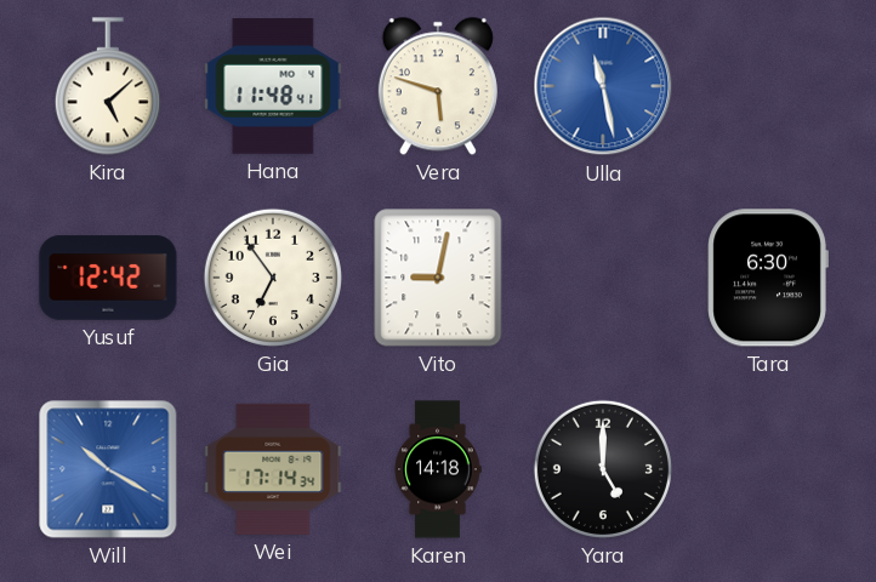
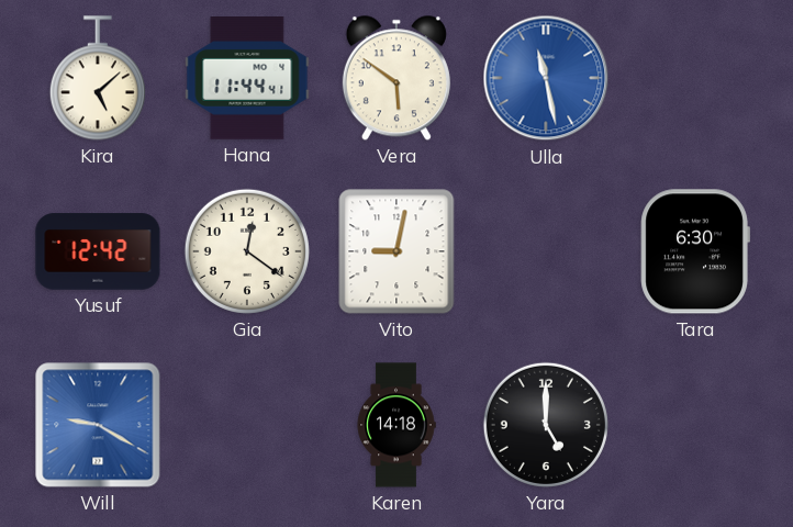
Hana: 11:48 -> 11:44 (247, 79)
Vera: 5:48 -> 5:51 (396, 78)
Gia: 6:54 -> 12:21 (247, 251)
Will: 10:20 -> 9:20 (98, 425)
Wei: 17:14 -> none (273, 469)
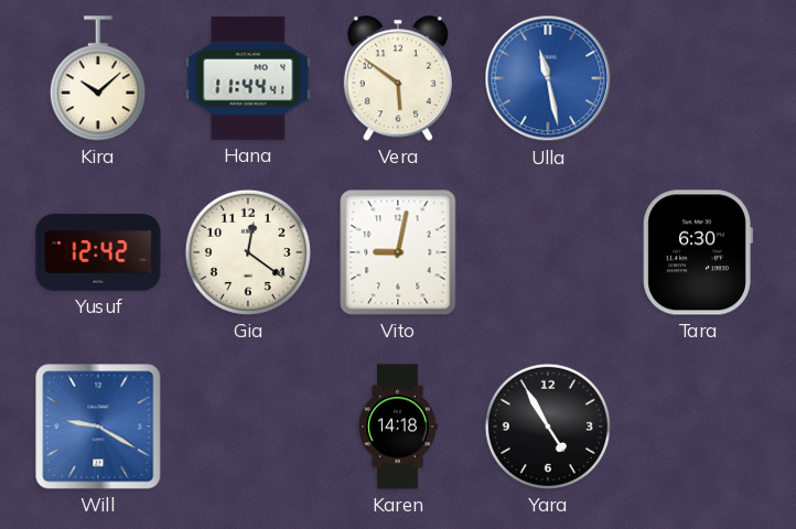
Kira: 5:08 -> 10:08 (98, 78)
Yara: 5:00 -> 4:55 (548, 427)
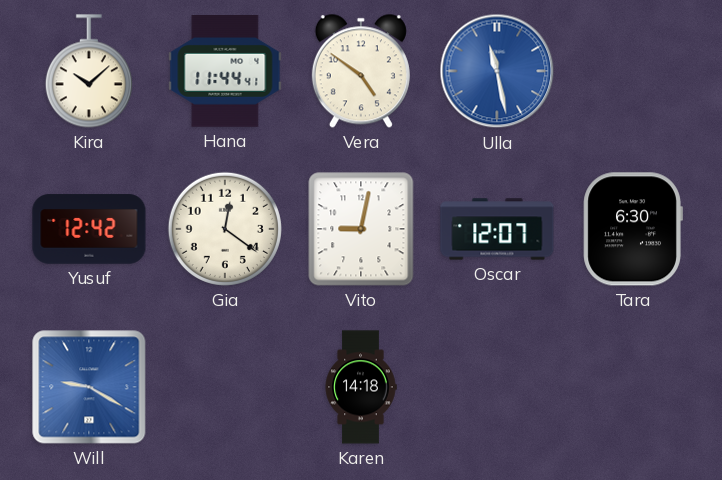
Vera: 5:51 -> 4:51 (361, 71)
Oscar: none -> 12:07 (497, 229)
Yara: 4:55 -> none (548, 427)
